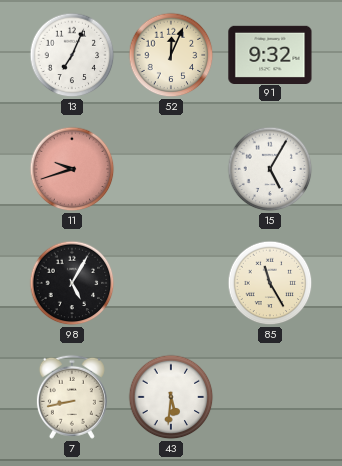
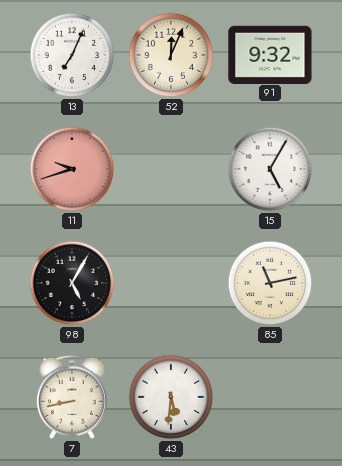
85: 11:25 -> 11:13 (270, 283)
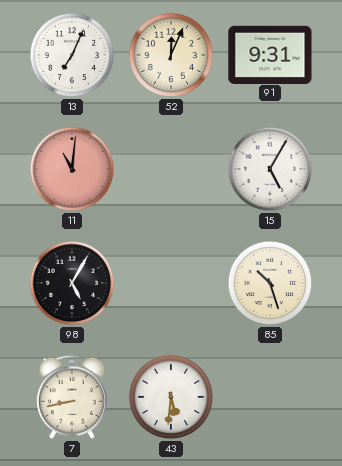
91: 9:32 -> 9:31 (270, 54)
11: 9:42 -> 11:01 (72, 169)
85: 11:13 -> 10:27 (270, 283)
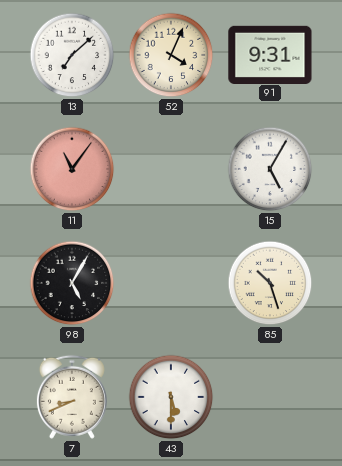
13: 7:04 -> 7:08 (72, 55)
52: 12:04 -> 4:04 (171, 55)
11: 11:01 -> 11:06 (72, 169)
7: 8:43 -> 8:41 (72, 397)
43: 5:31 -> 5:30 (171, 397)
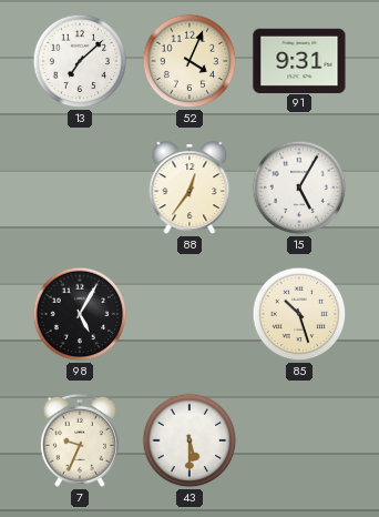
11: 11:06 -> none (72, 169)
88: none -> 12:36 (189, 189)
7: 8:41 -> 9:34 (80, 440)
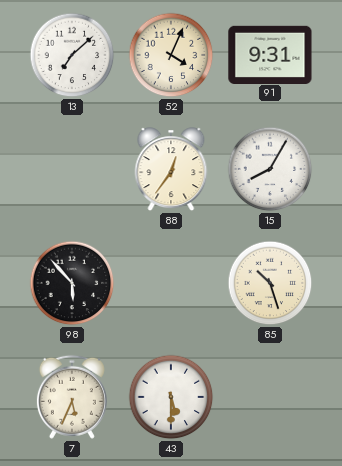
15: 5:05 -> 8:05 (270, 169)
98: 5:05 -> 5:53 (72, 283)
7: 9:34 -> 5:34 (72, 397)
